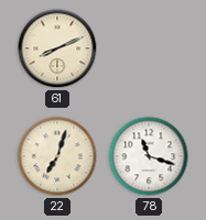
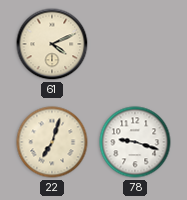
61: 8:11 -> 4:11 (52, 44)
78: 11:18 -> 9:18 (135, 142)
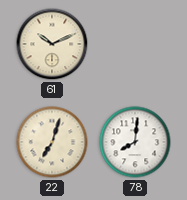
61: 4:11 -> 10:11 (52, 44)
78: 9:18 -> 8:01 (135, 142)
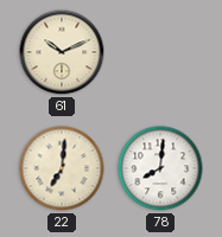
22: 7:03 -> 7:01 (62, 168)
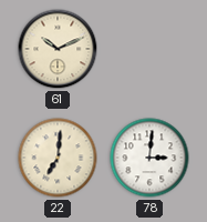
78: 8:01 -> 3:01 (149, 158)
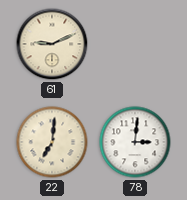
61: 10:11 -> 9:11 (52, 44)
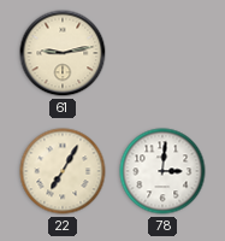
61: 9:11 -> 9:13 (63, 53)
22: 7:01 -> 7:05 (63, 171)
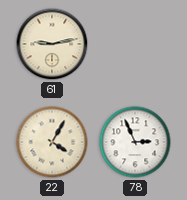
22: 7:05 -> 4:05 (52, 142)
78: 3:01 -> 2:56 (135, 142)
